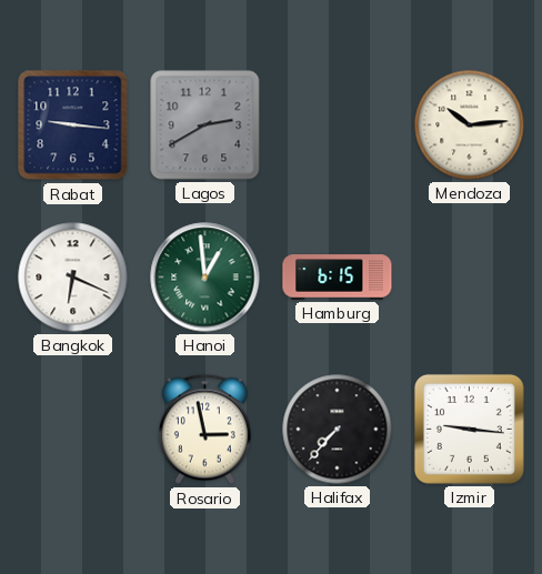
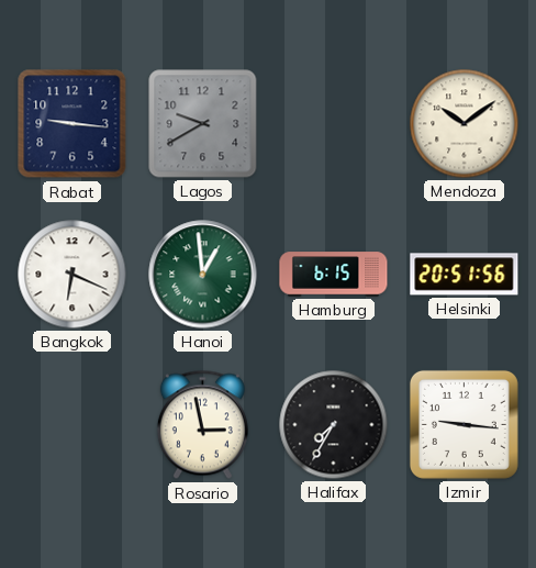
Lagos: 2:40 -> 9:40 (203, 124)
Mendoza: 10:14 -> 10:09 (465, 124)
Helsinki: none -> 20:51 (465, 275)
Halifax: 7:37 -> 7:35 (334, 425)
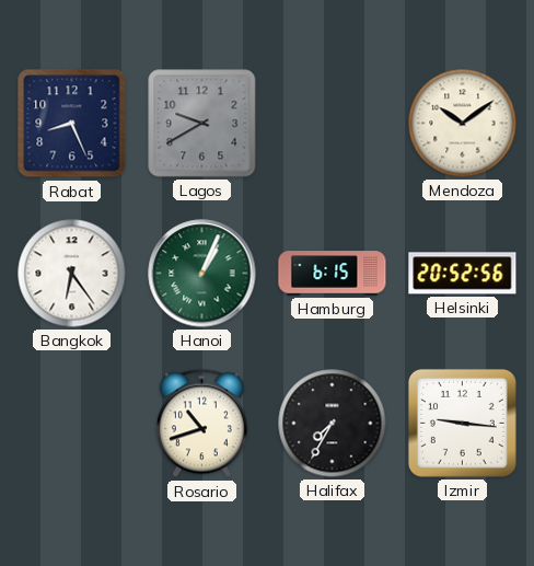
Rabat: 9:16 -> 8:26 (72, 124)
Bangkok: 6:19 -> 6:24 (72, 274)
Hanoi: 12:59 -> 1:04 (202, 274)
Helsinki: 20:51 -> 20:52 (463, 274)
Rosario: 2:58 -> 10:42 (201, 424)
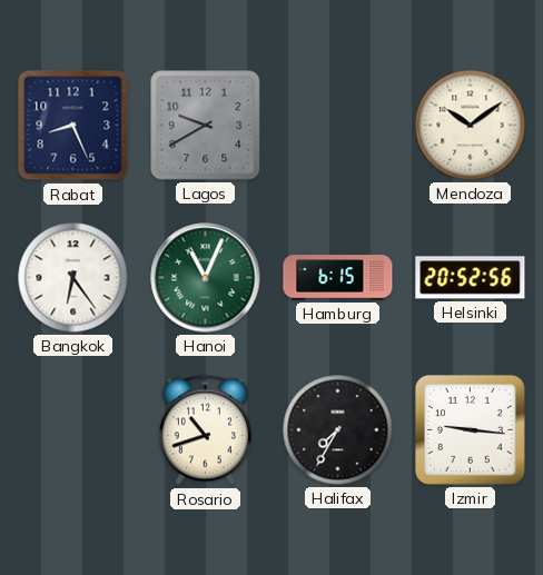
Hanoi: 1:04 -> 11:04 (206, 278)
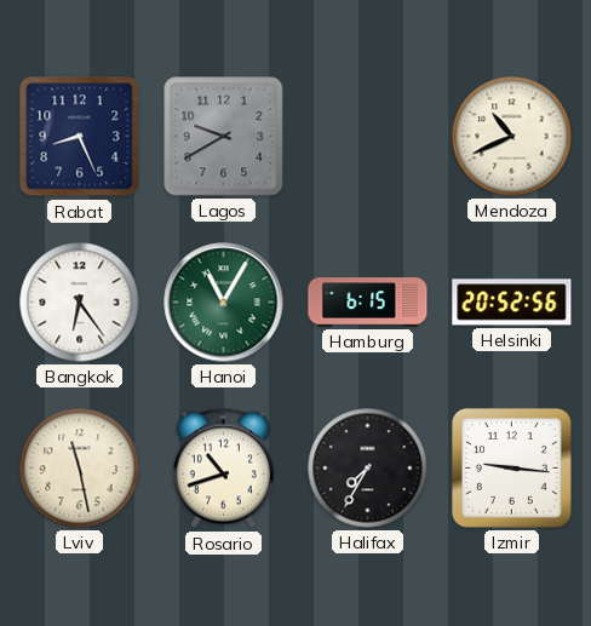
Mendoza: 10:09 -> 10:41 (512, 137)
Hanoi: 11:04 -> 11:05 (224, 303)
Lviv: none -> 11:28 (80, 469)
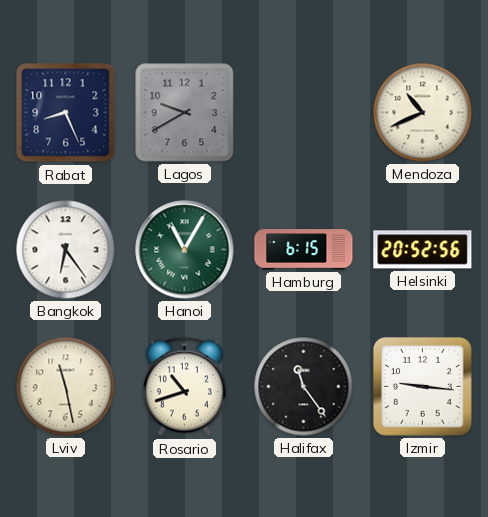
Halifax: 7:35 -> 11:24 (304, 387)
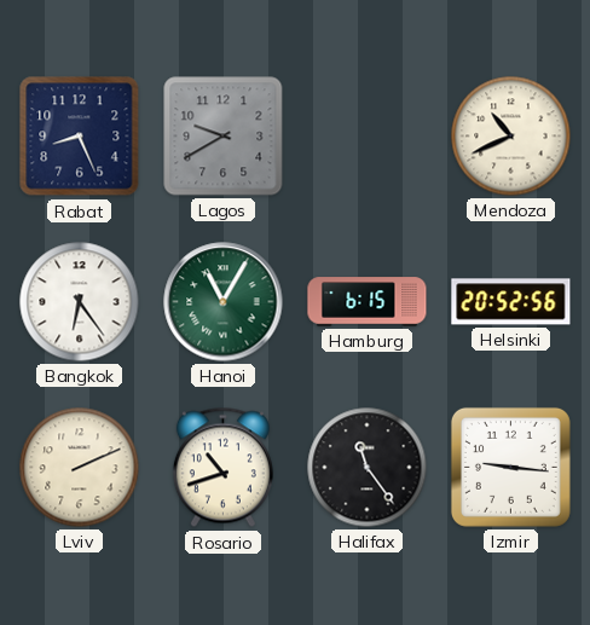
Lviv: 11:28 -> 2:11 (80, 468)
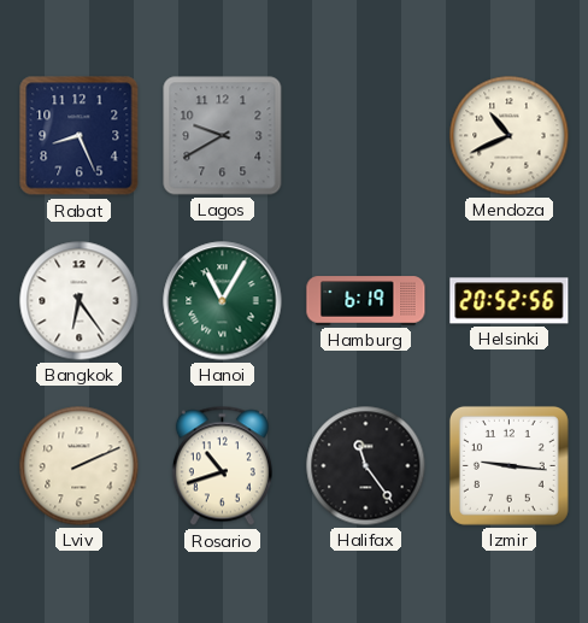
Hamburg: 6:15 -> 6:19 (366, 301)
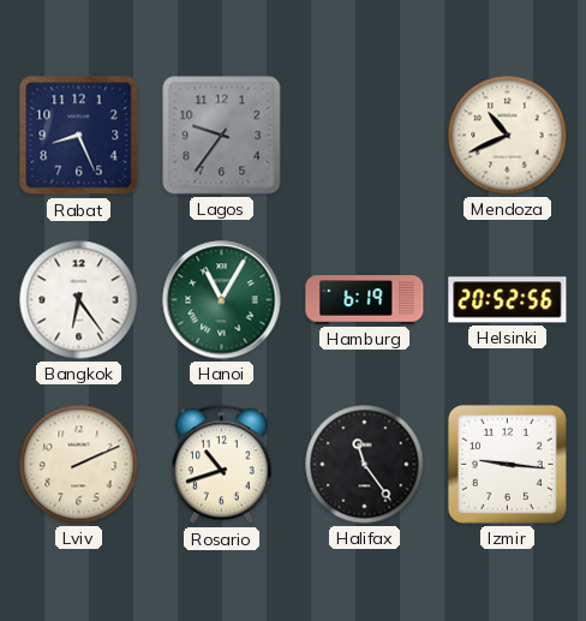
Lagos: 9:40 -> 9:36 (222, 136)
